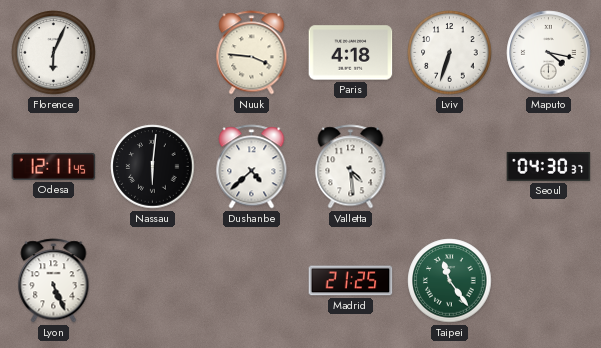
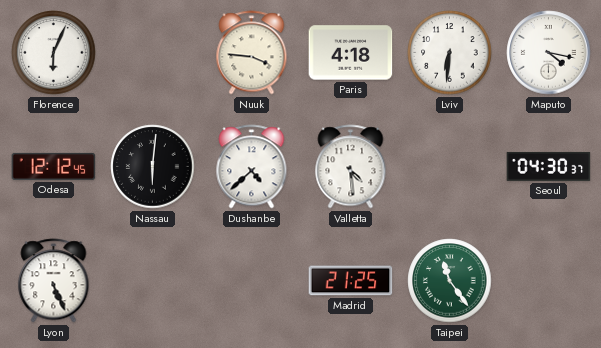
Lviv: 6:33 -> 6:31 (450, 53)
Odesa: 12:11 -> 12:12 (54, 166)
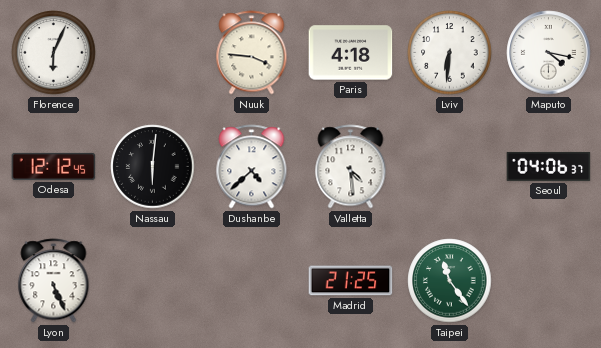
Seoul: 04:30 -> 04:06 (549, 166)
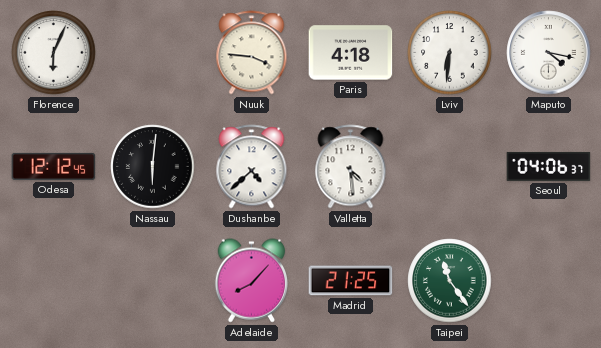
Lyon: 5:26 -> none (54, 281)
Adelaide: none -> 8:07 (251, 281)
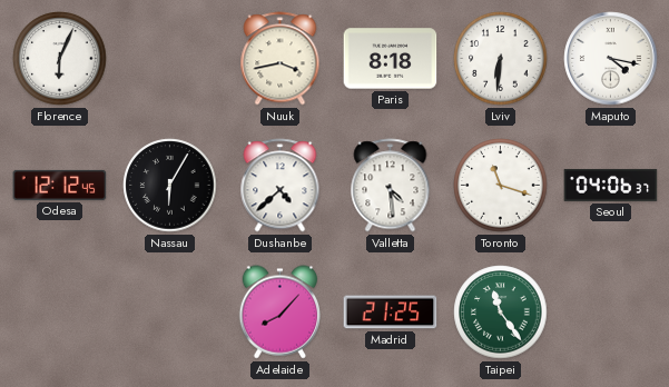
Nuuk: 3:46 -> 3:43 (281, 59)
Paris: 4:18 -> 8:18 (391, 59)
Nassau: 6:01 -> 6:05 (170, 186)
Toronto: none -> 11:18 (501, 186)
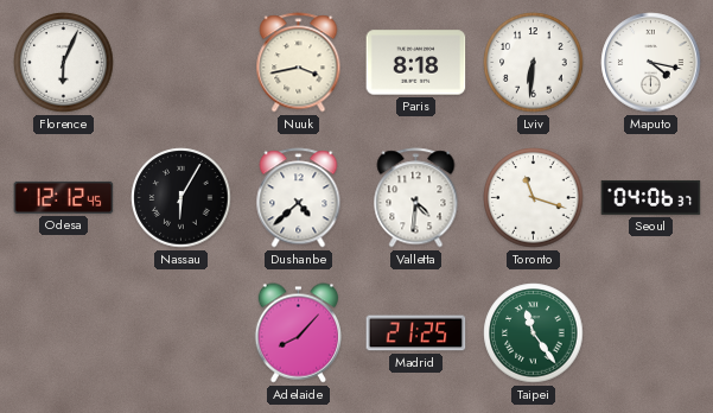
Valletta: 4:29 -> 4:31 (416, 198)
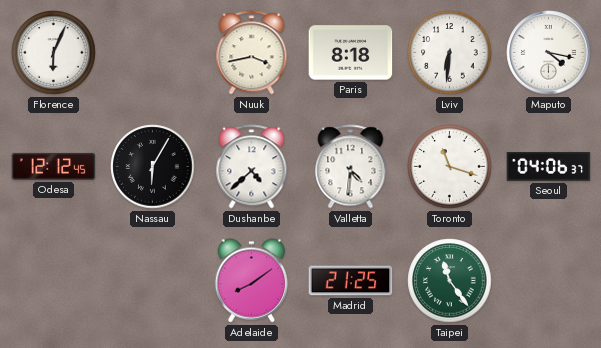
Adelaide: 8:07 -> 8:09 (251, 281)
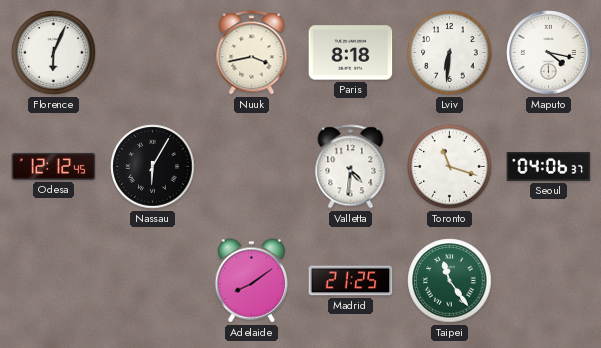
Dushanbe: 4:38 -> none (252, 167)
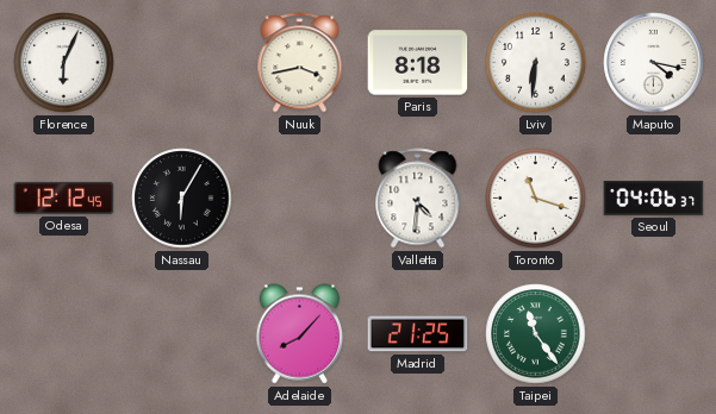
Adelaide: 8:09 -> 8:07 (299, 334)
